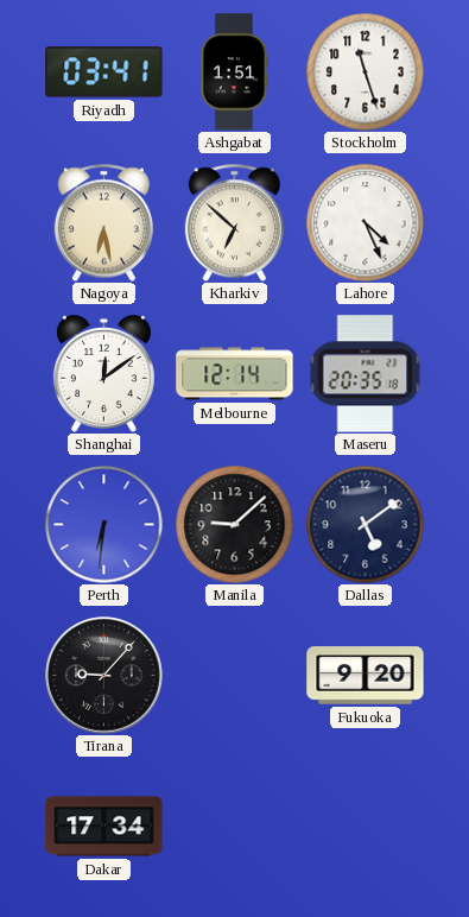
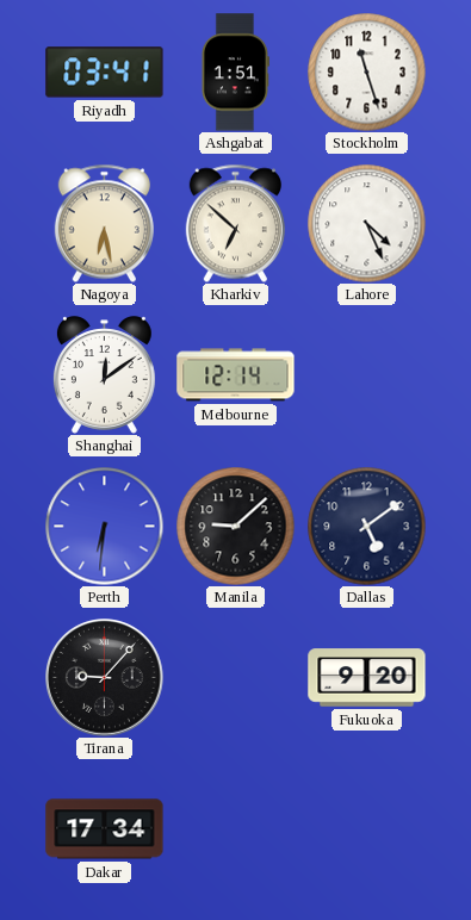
Maseru: 20:35 -> none (366, 374)
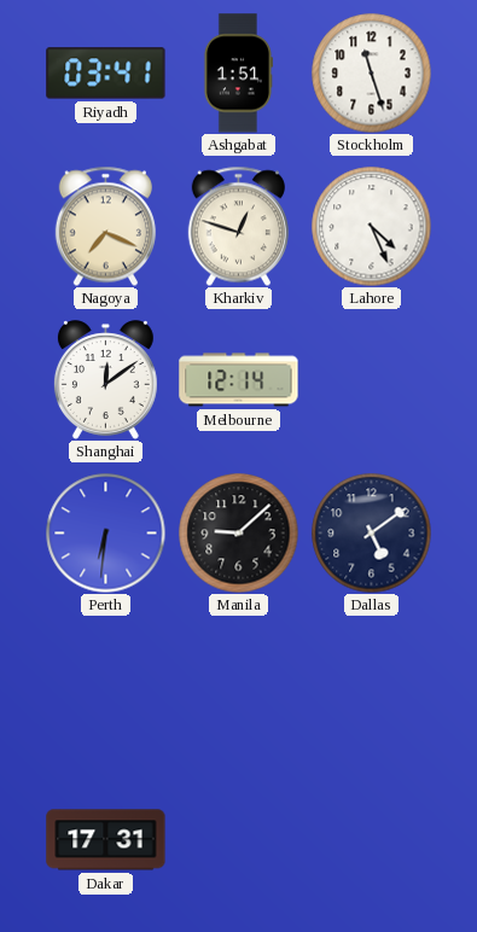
Nagoya: 6:28 -> 7:19 (105, 226)
Kharkiv: 6:52 -> 12:48 (238, 226)
Tirana: 9:07 -> none (105, 678)
Fukuoka: 9:20 -> none (367, 678)
Dakar: 17:34 -> 17:31 (106, 840)
